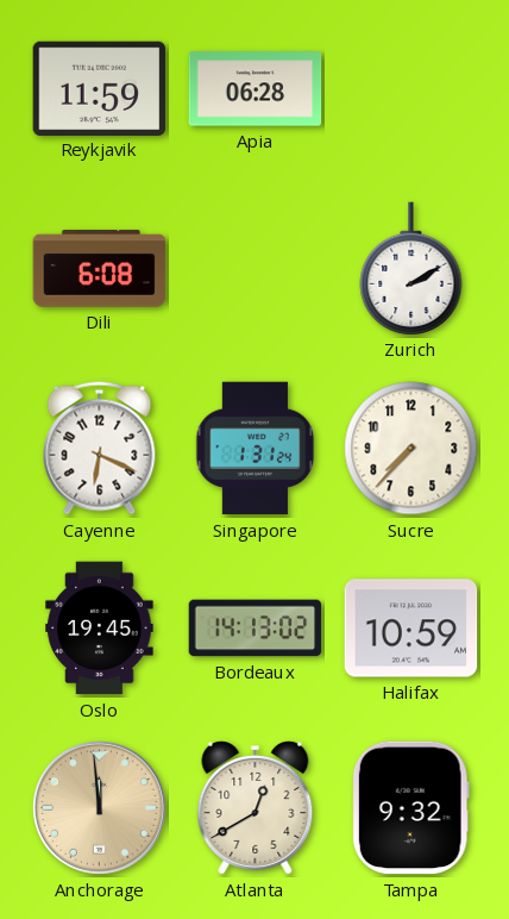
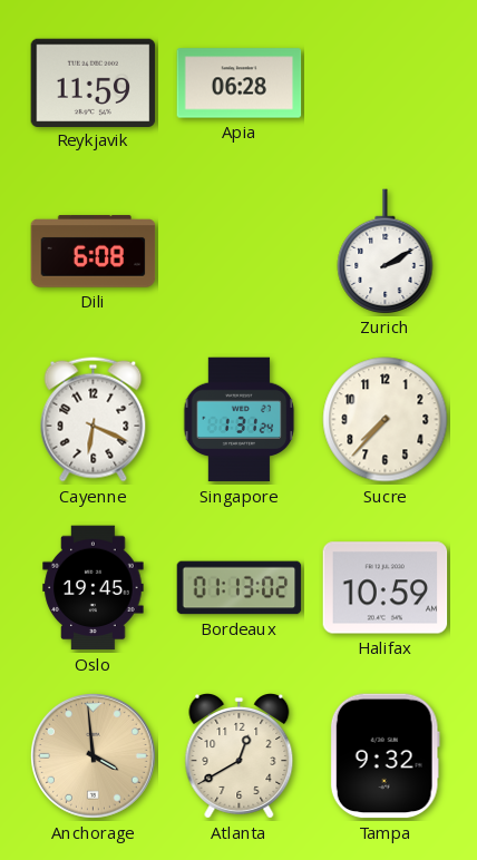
Bordeaux: 14:13 -> 01:13 (240, 588)
Anchorage: 11:59 -> 3:59 (93, 755)
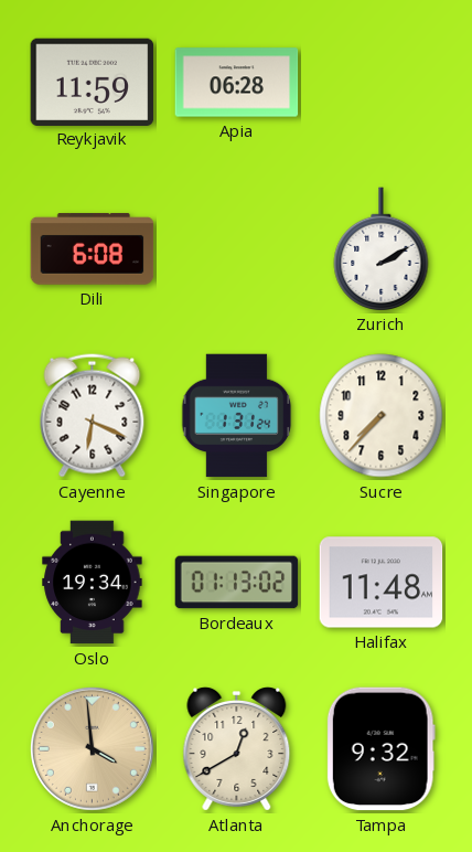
Oslo: 19:45 -> 19:34 (93, 583)
Halifax: 10:59 -> 11:48 (382, 583)
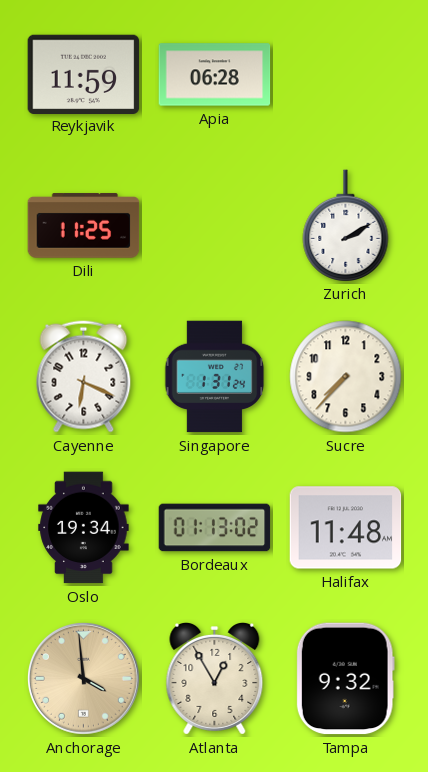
Dili: 6:08 -> 11:25 (84, 226)
Atlanta: 12:40 -> 12:55 (215, 679)
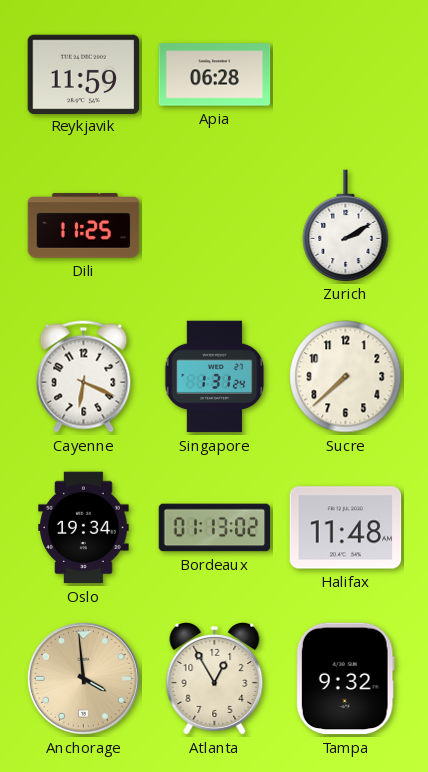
Sucre: 7:37 -> 7:38 (346, 377)
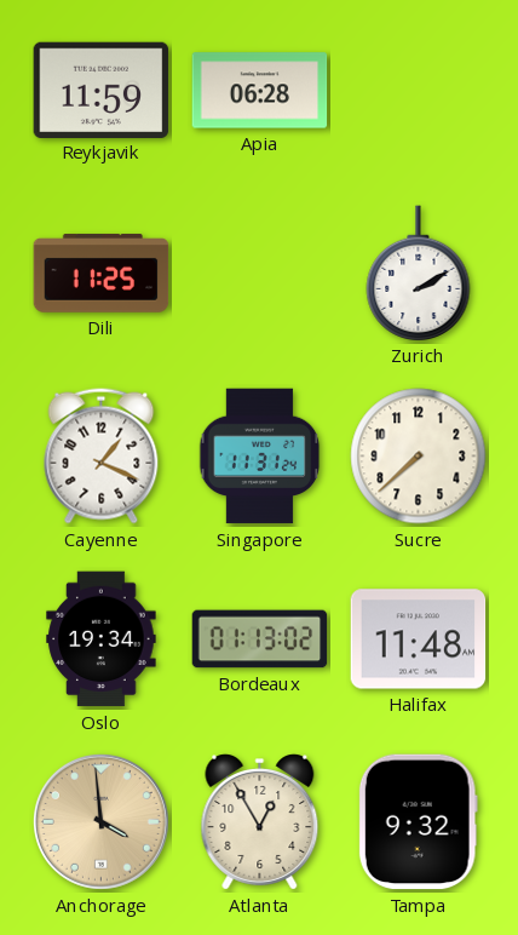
Cayenne: 6:19 -> 1:19 (102, 457)
Singapore: 1:31 -> 11:31 (260, 457)
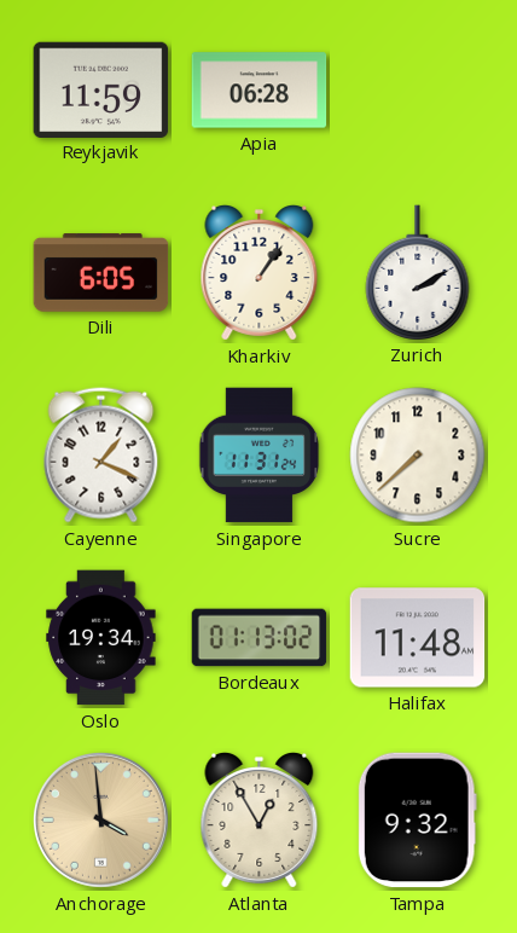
Dili: 11:25 -> 6:05 (101, 273)
Kharkiv: none -> 1:06 (260, 273)
